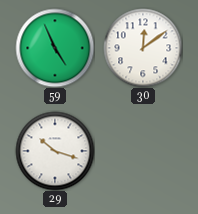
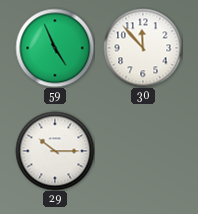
30: 12:09 -> 11:53 (143, 48)
29: 10:18 -> 10:15 (55, 151)
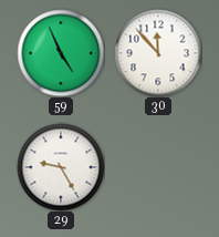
29: 10:15 -> 9:25 (61, 167)
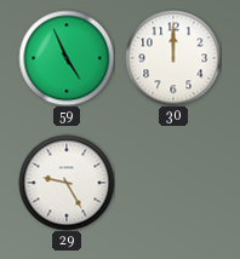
30: 11:53 -> 12:00 (173, 58)
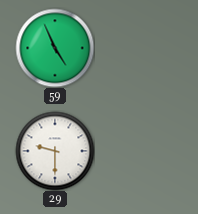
30: 12:00 -> none (173, 58)
29: 9:25 -> 9:30 (55, 151)
